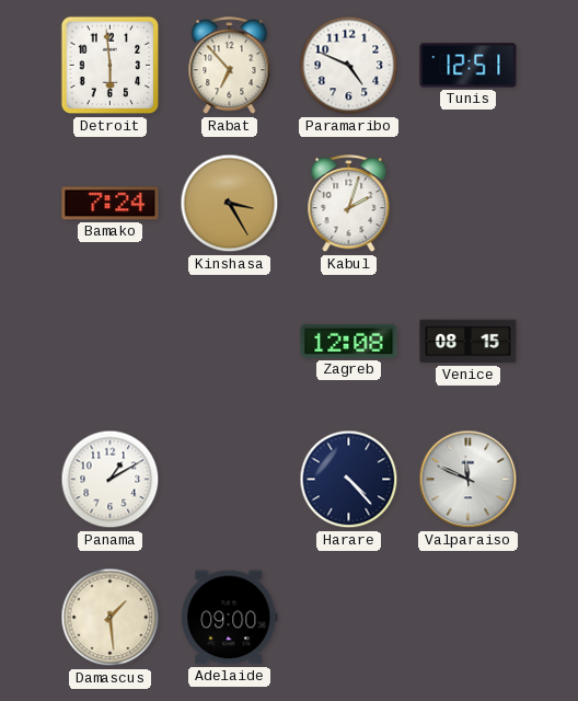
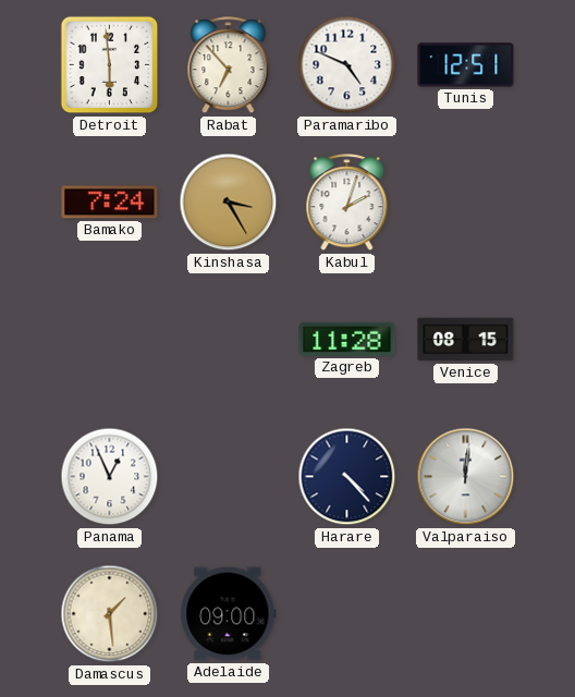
Zagreb: 12:08 -> 11:28 (347, 339)
Panama: 1:10 -> 12:56 (110, 477)
Valparaiso: 11:49 -> 12:01 (466, 477)
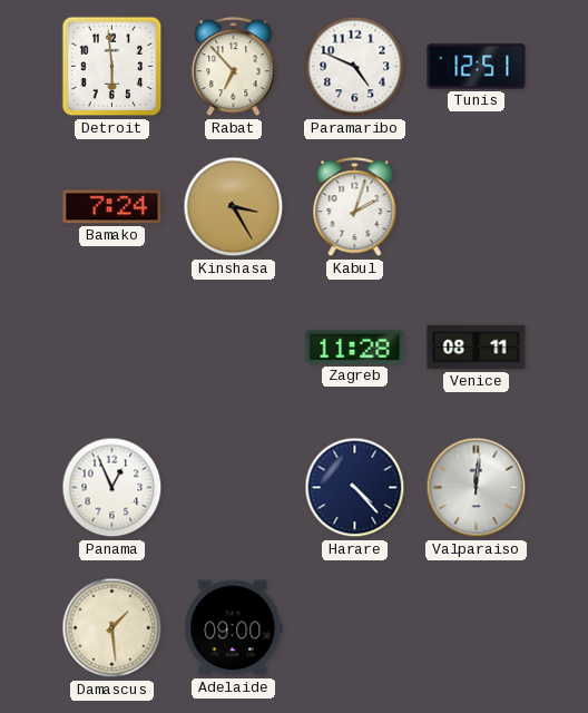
Venice: 08:15 -> 08:11 (477, 348)
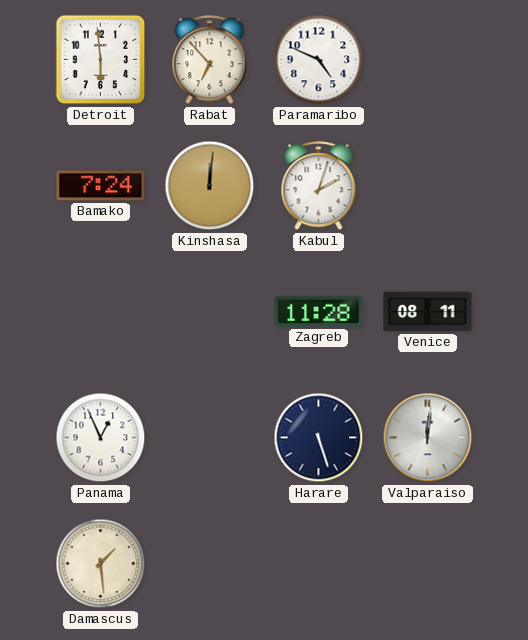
Tunis: 12:51 -> none (477, 67)
Kinshasa: 3:25 -> 12:01 (210, 186)
Harare: 4:23 -> 5:27 (319, 438)
Adelaide: 09:00 -> none (234, 628)
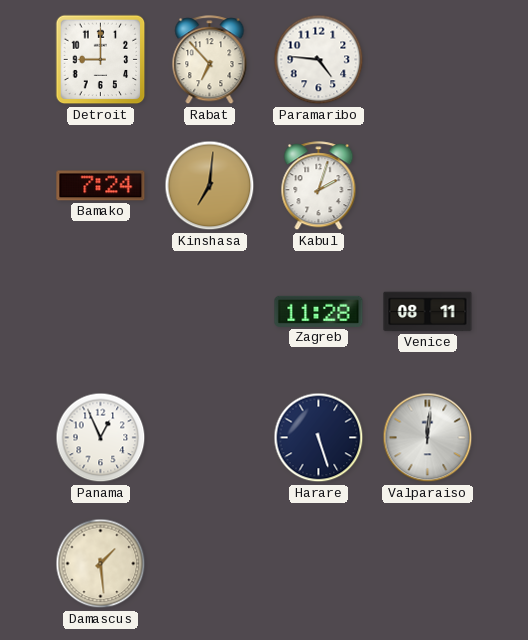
Detroit: 5:59 -> 9:00 (101, 60)
Paramaribo: 4:49 -> 4:46 (319, 60)
Kinshasa: 12:01 -> 7:01 (210, 186)
